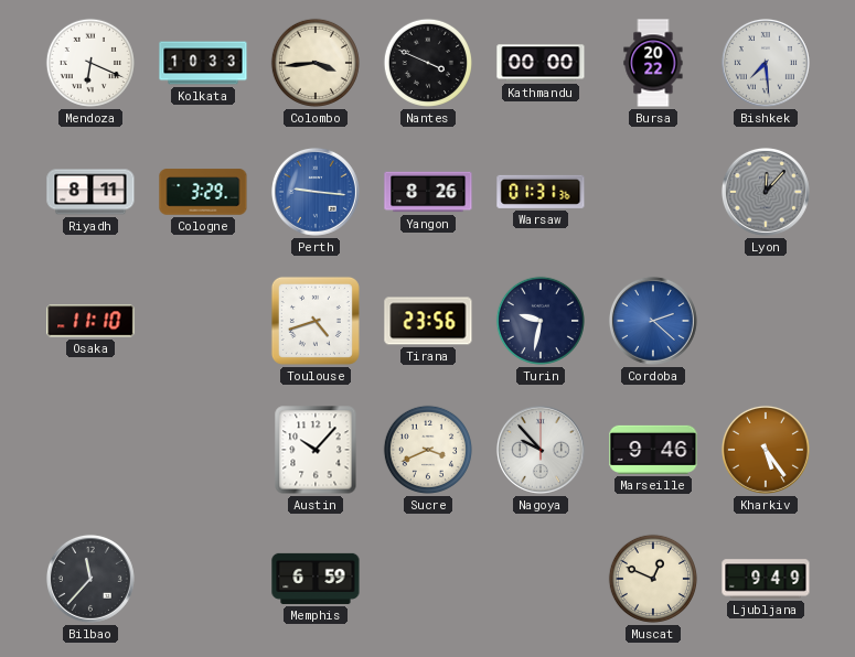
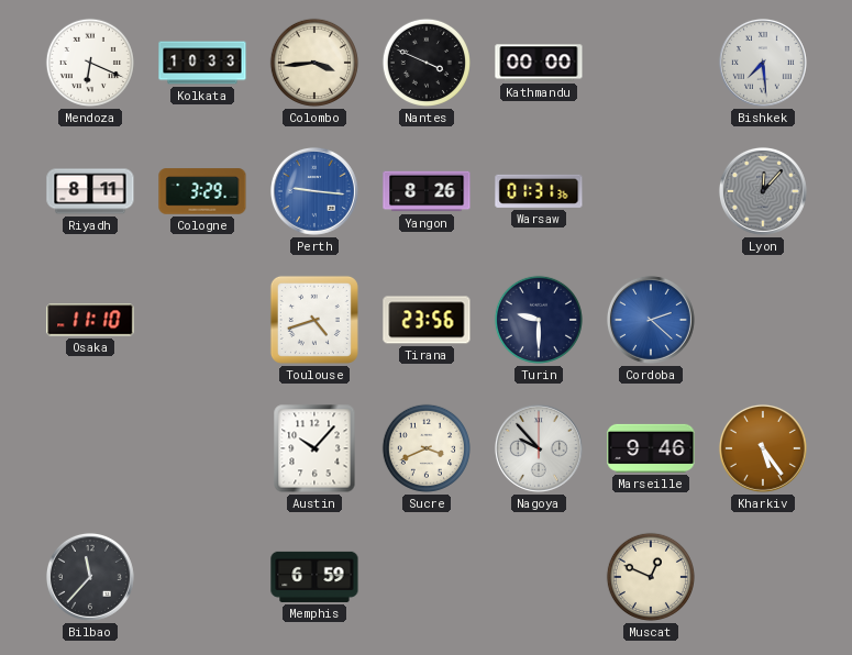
Bursa: 20:22 -> none (653, 63)
Turin: 9:32 -> 9:30 (539, 320)
Ljubljana: 9:49 -> none (766, 579)
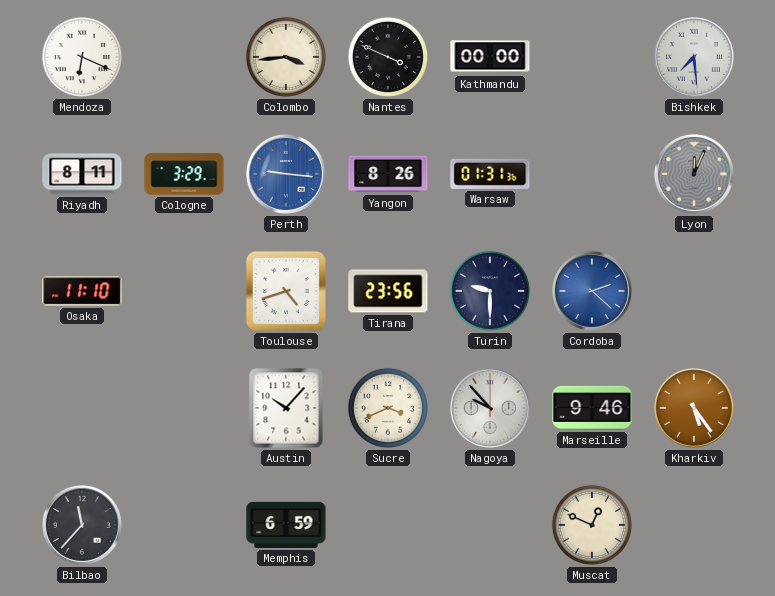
Kolkata: 10:33 -> none (202, 63)
Lyon: 12:07 -> 12:04 (694, 174)
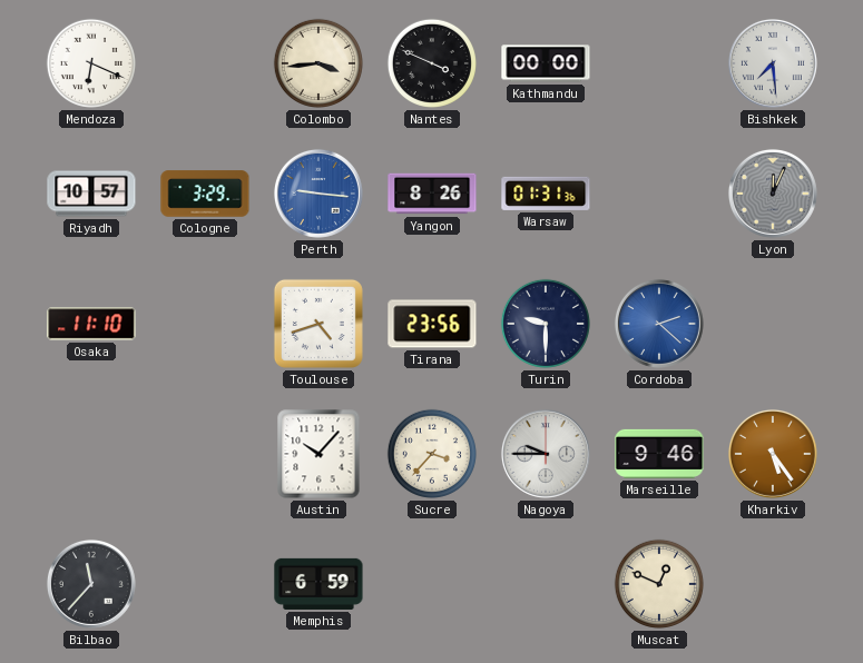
Riyadh: 8:11 -> 10:57 (91, 194)
Sucre: 3:41 -> 3:37 (432, 454)
Nagoya: 9:53 -> 9:45 (546, 454)
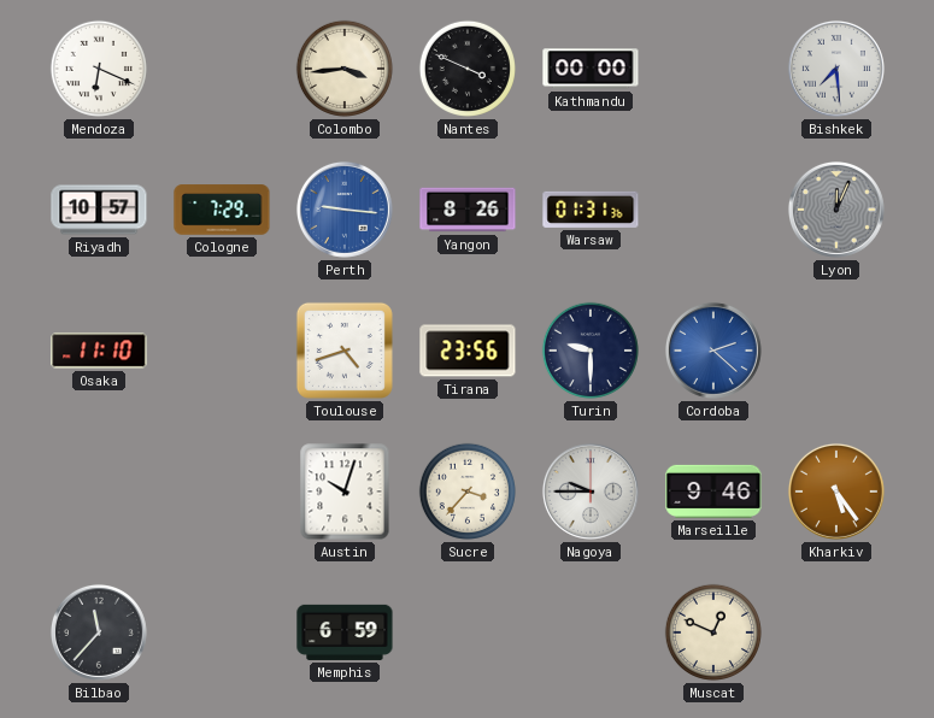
Cologne: 3:29 -> 7:29 (222, 210)
Austin: 10:07 -> 10:03 (345, 492)
